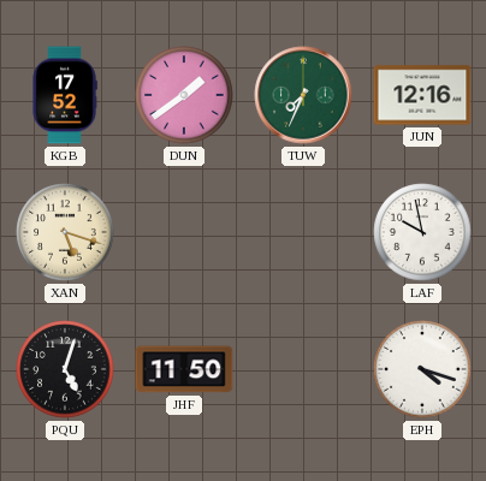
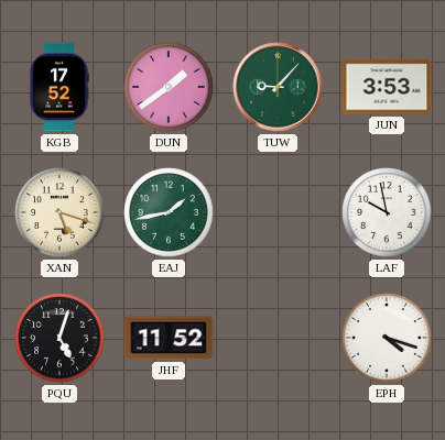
TUW: 7:34 -> 9:07 (278, 87)
JUN: 12:16 -> 3:53 (387, 87)
EAJ: none -> 1:43 (169, 212)
JHF: 11:50 -> 11:52 (169, 338)
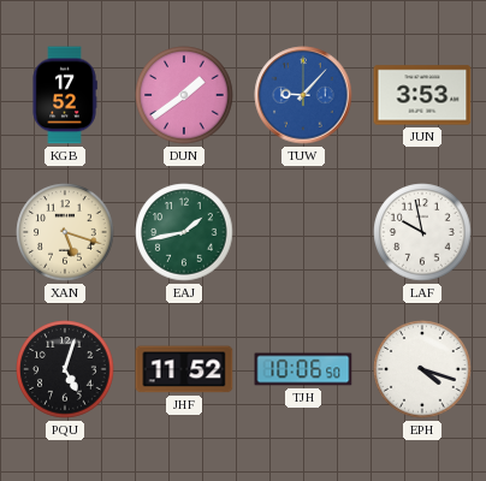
TUW dial: green -> blue (303, 95)
TJH: none -> 10:06 (303, 369)
